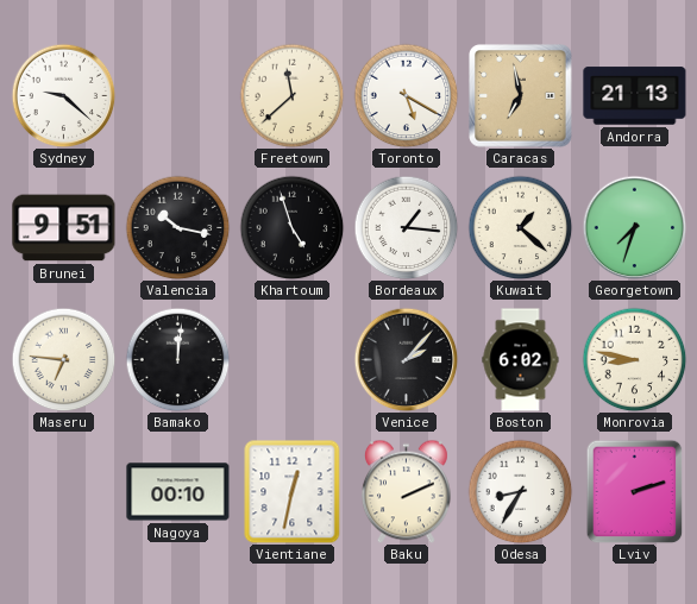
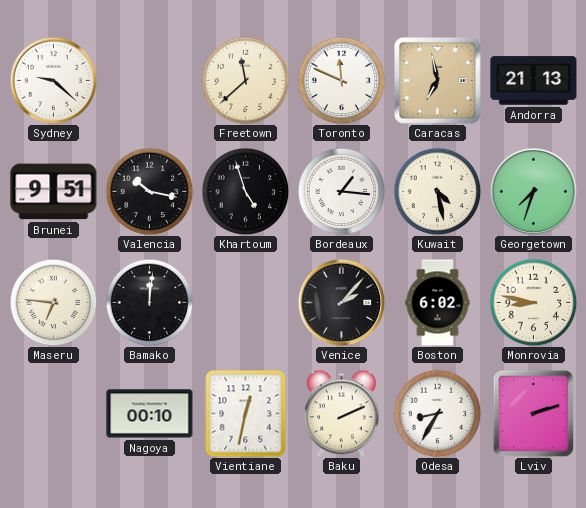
Toronto: 5:20 -> 11:49 (341, 80)
Kuwait: 1:22 -> 4:28 (437, 191)
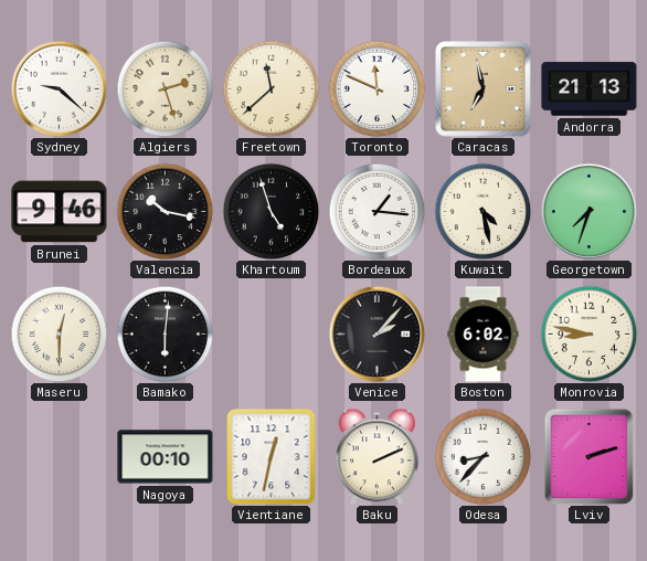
Algiers: none -> 2:27 (165, 88)
Brunei: 9:51 -> 9:46 (60, 212)
Maseru: 6:46 -> 12:30 (59, 334)
Bamako: 12:01 -> 6:01 (165, 334)
Odesa: 8:35 -> 8:37 (482, 456)
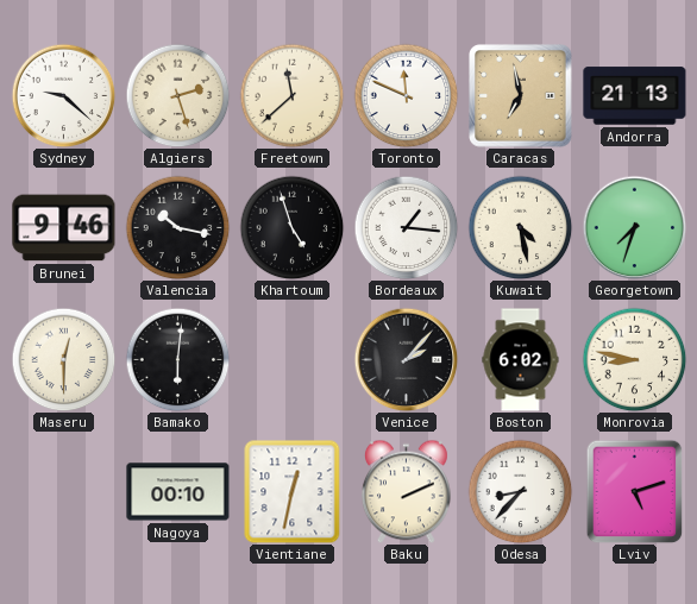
Lviv: 2:12 -> 5:12 (635, 491)
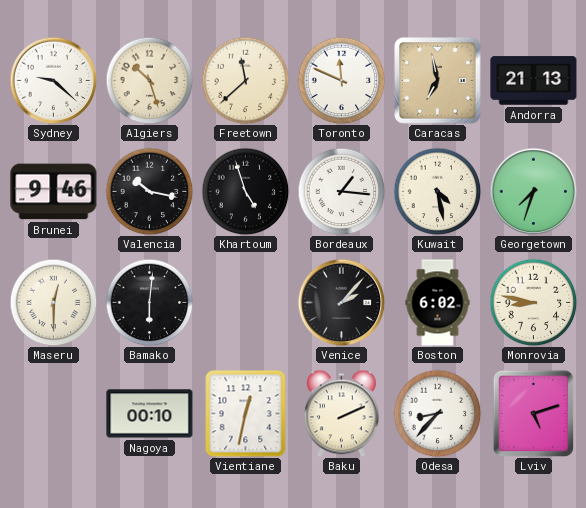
Algiers: 2:27 -> 10:27 (149, 80)
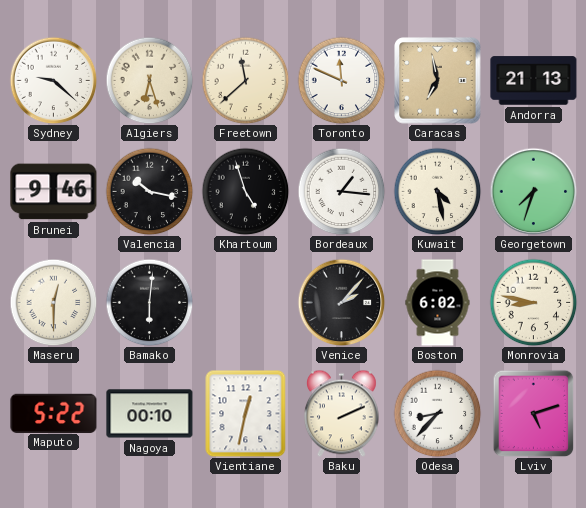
Algiers: 10:27 -> 6:27 (149, 80)
Maputo: none -> 5:22 (54, 413)
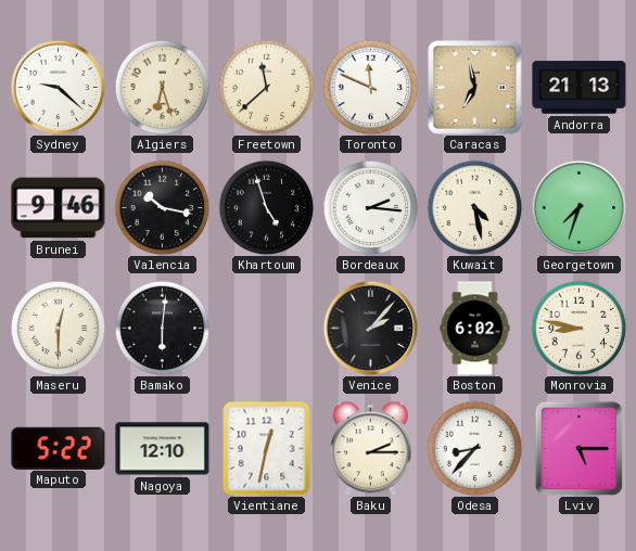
Bordeaux: 1:16 -> 2:16 (370, 207)
Nagoya: 00:10 -> 12:10 (163, 449)
Baku: 2:11 -> 2:15 (371, 448)
Lviv: 5:12 -> 5:15 (580, 448)
